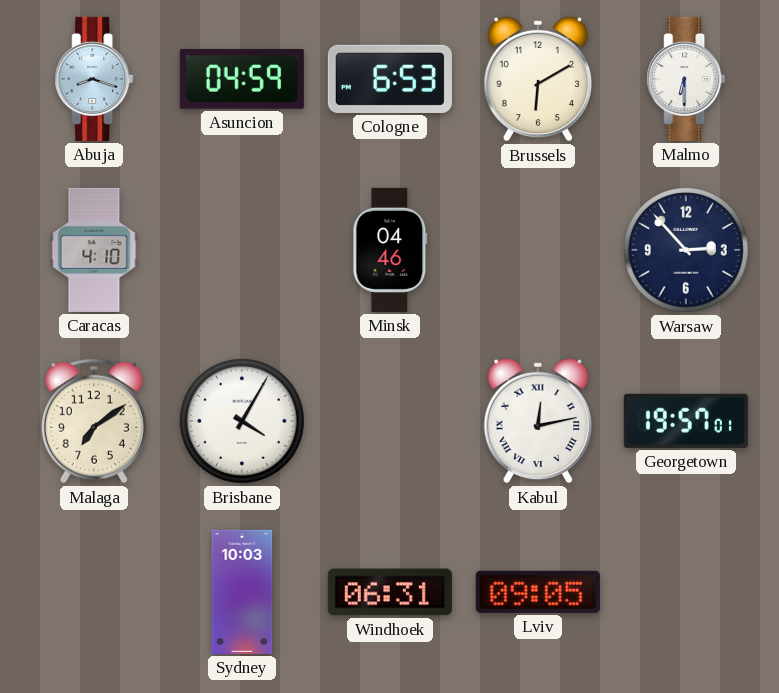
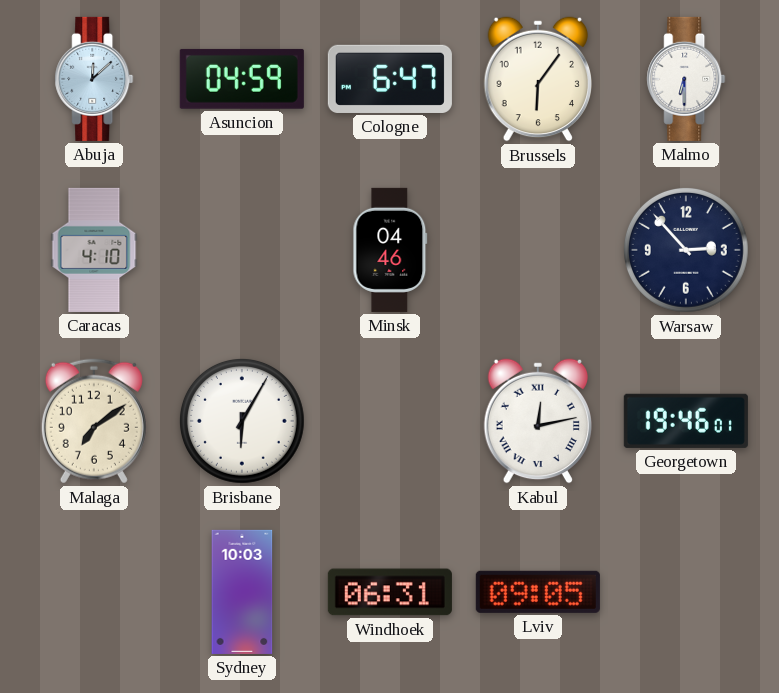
Abuja: 8:18 -> 12:08 (94, 79)
Cologne: 6:53 -> 6:47 (390, 79)
Brussels: 6:10 -> 6:06 (537, 79)
Brisbane: 4:05 -> 6:05 (242, 421)
Georgetown: 19:57 -> 19:46 (686, 421)
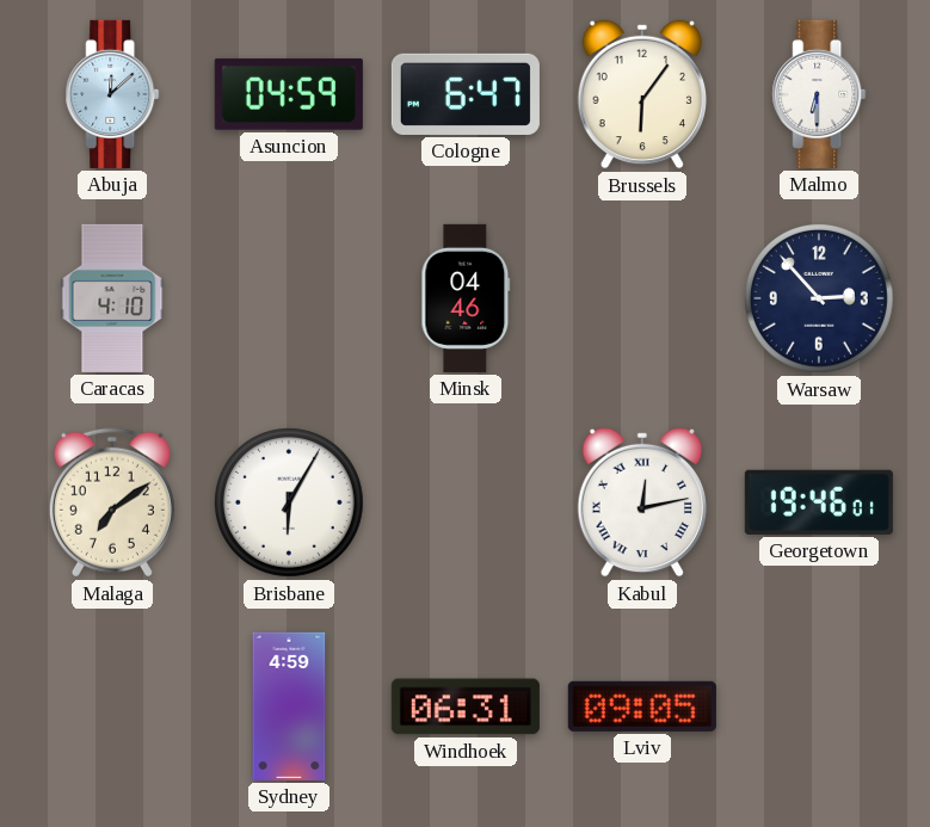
Sydney: 10:03 -> 4:59 (289, 706)
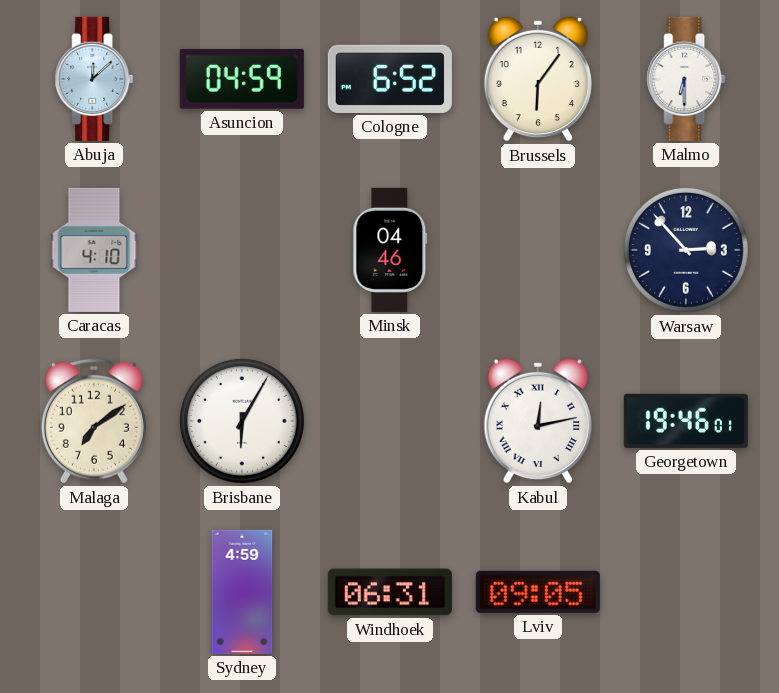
Cologne: 6:47 -> 6:52 (390, 79)
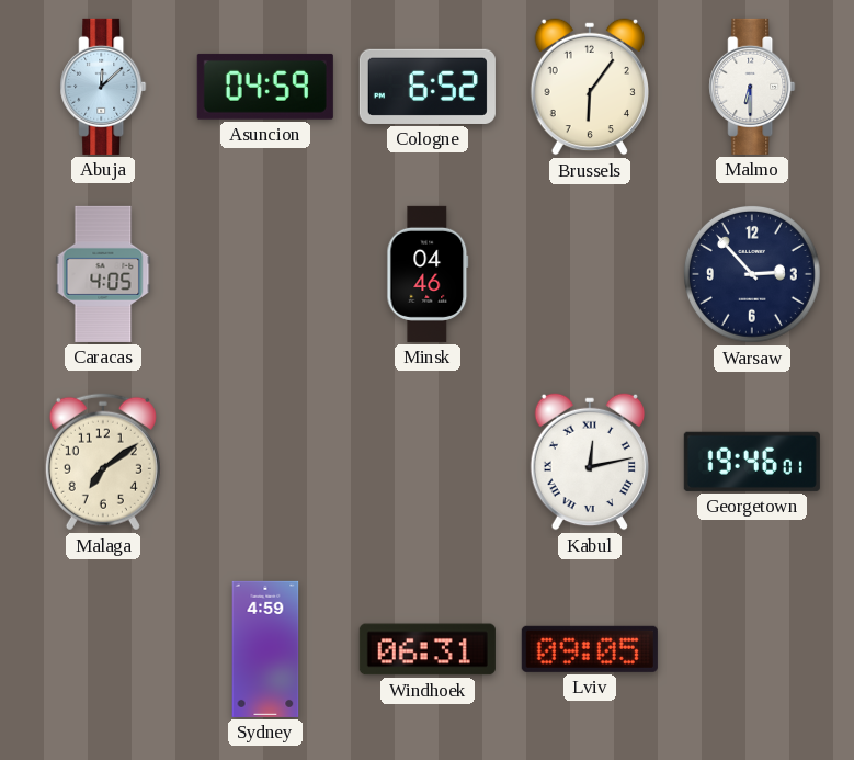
Caracas: 4:10 -> 4:05 (103, 274)
Brisbane: 6:05 -> none (242, 421)
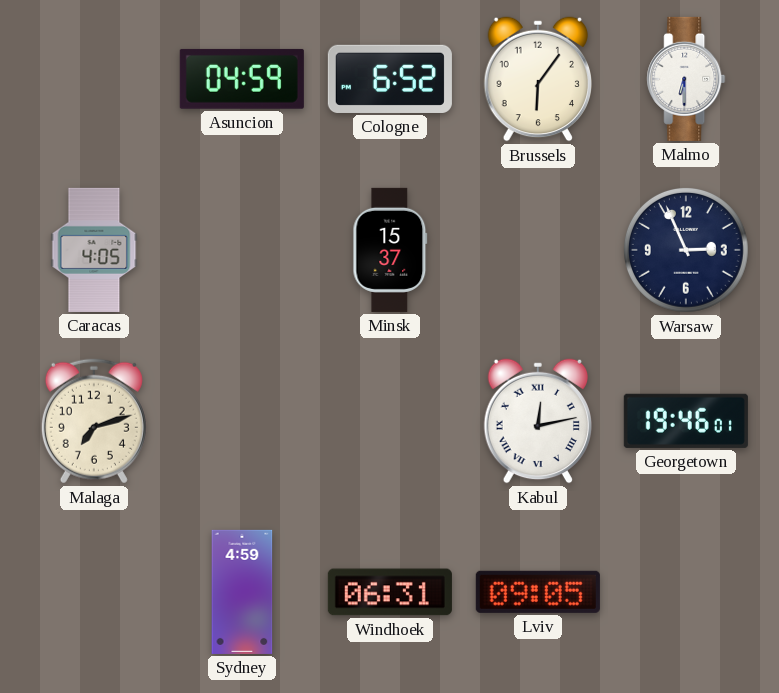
Abuja: 12:08 -> none (103, 87)
Minsk: 04:46 -> 15:37 (390, 250)
Warsaw: 2:53 -> 2:56 (686, 250)
Malaga: 7:09 -> 7:12 (94, 421)
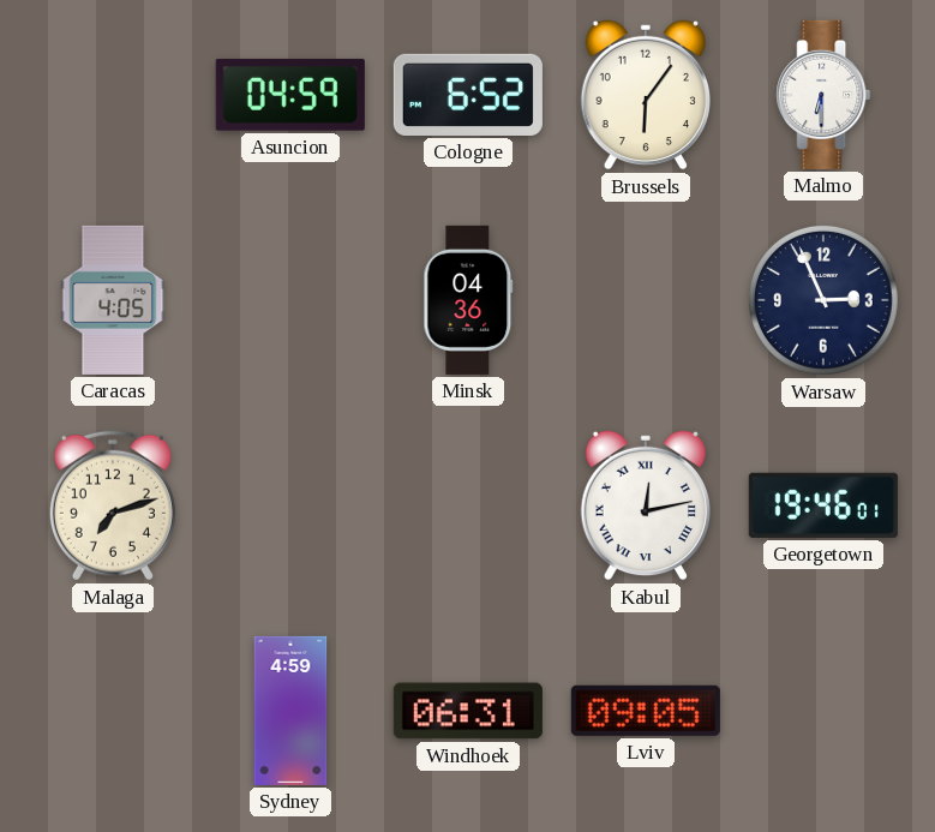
Minsk: 15:37 -> 04:36 (468, 300)
